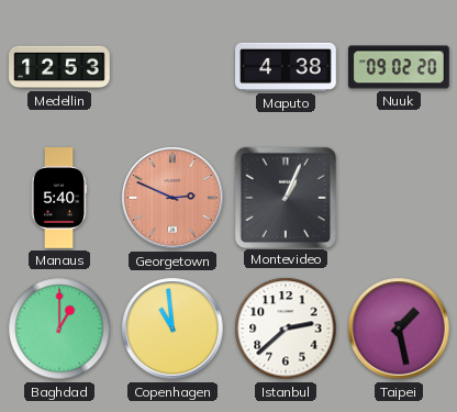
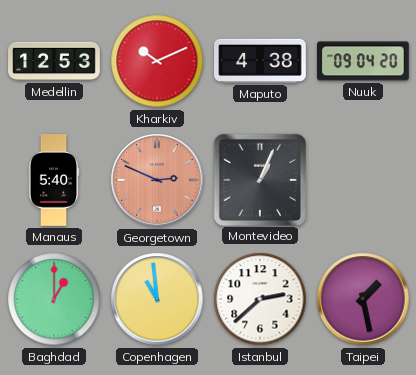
Kharkiv: none -> 10:11 (157, 61)
Nuuk: 09:02 -> 09:04 (364, 61)
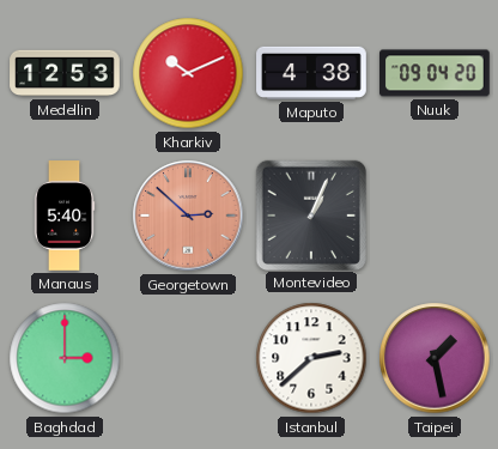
Georgetown: 2:49 -> 2:52 (188, 216)
Baghdad: 1:00 -> 3:00 (65, 358)
Copenhagen: 10:59 -> none (157, 299)
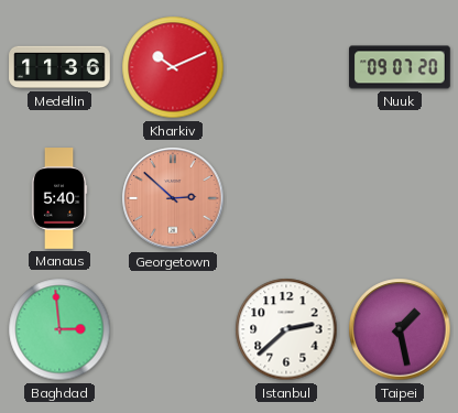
Medellin: 12:53 -> 11:36 (59, 67)
Maputo: 4:38 -> none (311, 73)
Nuuk: 09:04 -> 09:07 (401, 67)
Montevideo: 1:04 -> none (310, 214)
Baghdad: 3:00 -> 2:59 (59, 329)
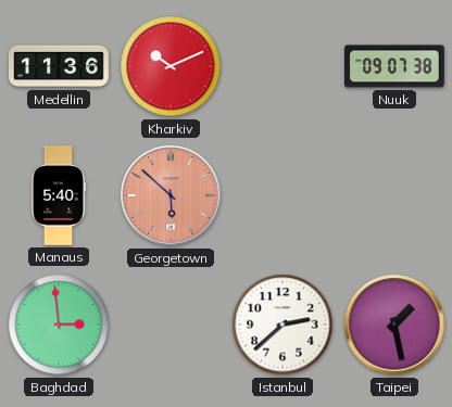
Nuuk: 09:07:20 -> 09:07:38 (395, 66)
Georgetown: 2:52 -> 5:52 (171, 195)
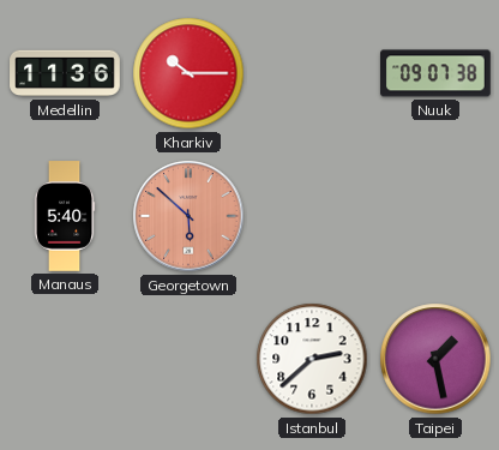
Kharkiv: 10:11 -> 10:15 (188, 73)
Baghdad: 2:59 -> none (59, 325)
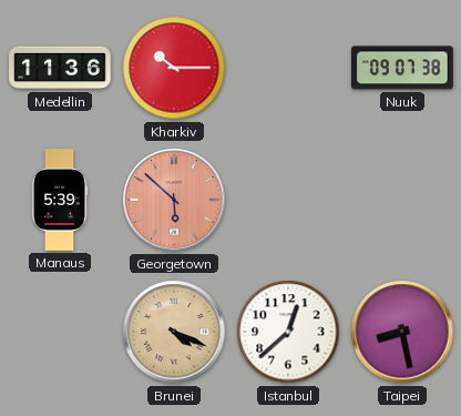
Manaus: 5:40 -> 5:39 (60, 200)
Brunei: none -> 4:19 (174, 332)
Istanbul: 2:38 -> 12:38 (288, 332)
Taipei: 1:28 -> 8:28 (402, 332)
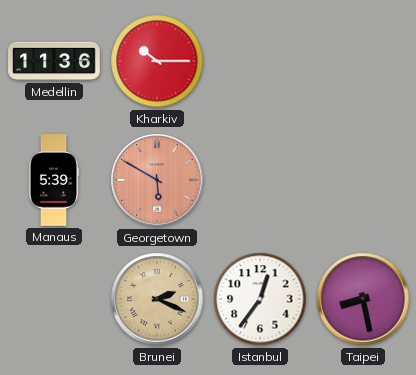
Nuuk: 09:07 -> none (403, 68)
Georgetown: 5:52 -> 5:50 (157, 180)
Brunei: 4:19 -> 2:19 (157, 299)
Istanbul: 12:38 -> 12:36 (260, 299)
